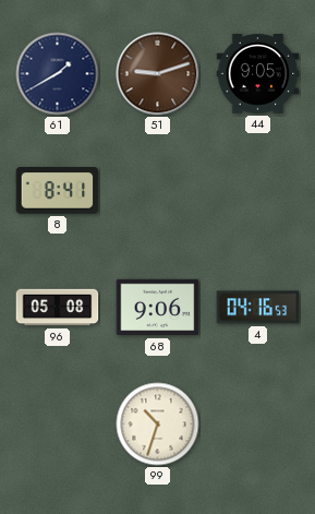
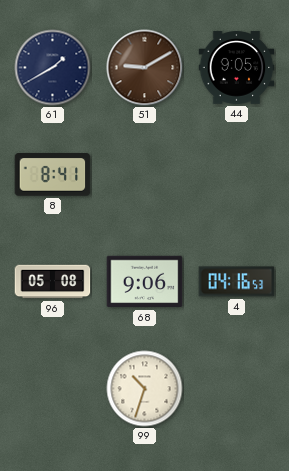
51: 9:12 -> 9:10 (145, 68)
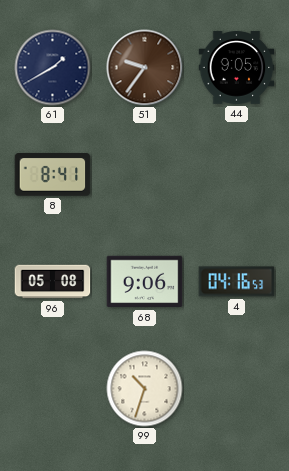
51: 9:10 -> 9:36 (145, 68)
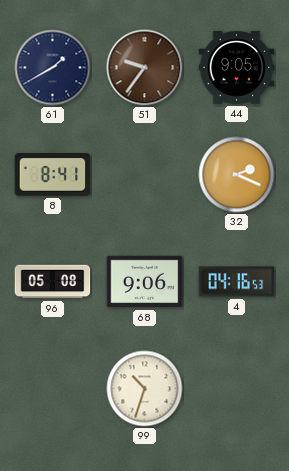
32: none -> 2:19 (237, 175)
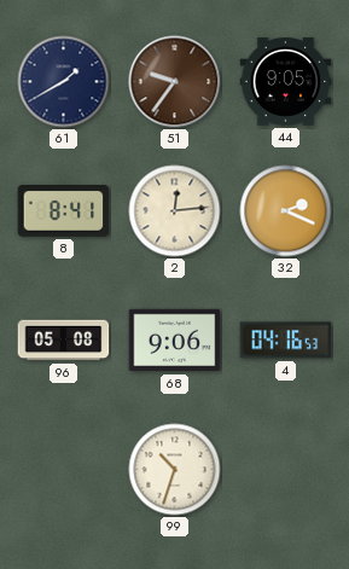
2: none -> 12:14 (175, 211)
